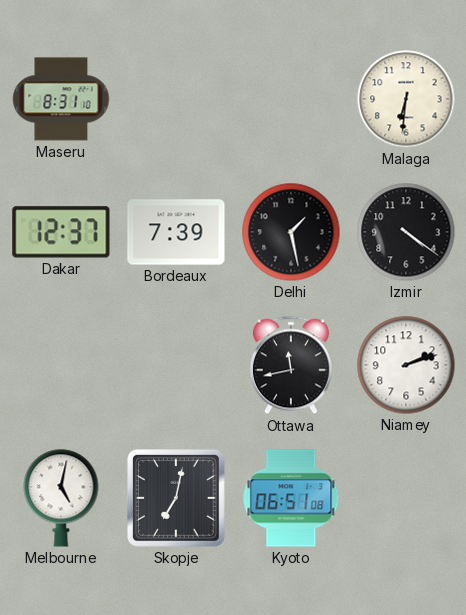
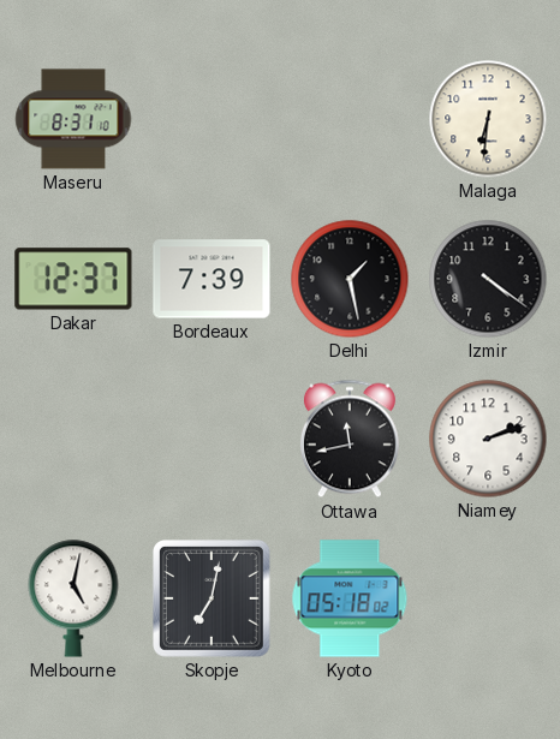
Kyoto: 06:51 -> 05:18 (350, 598)
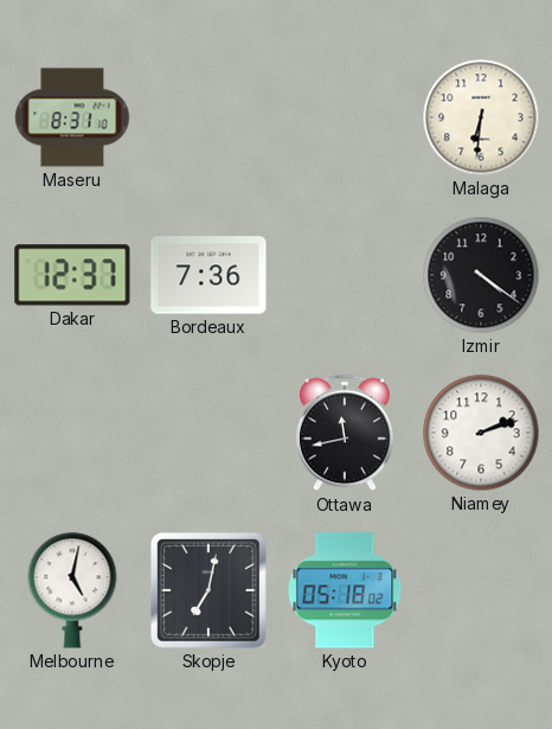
Bordeaux: 7:39 -> 7:36 (208, 275)
Delhi: 1:28 -> none (350, 279)
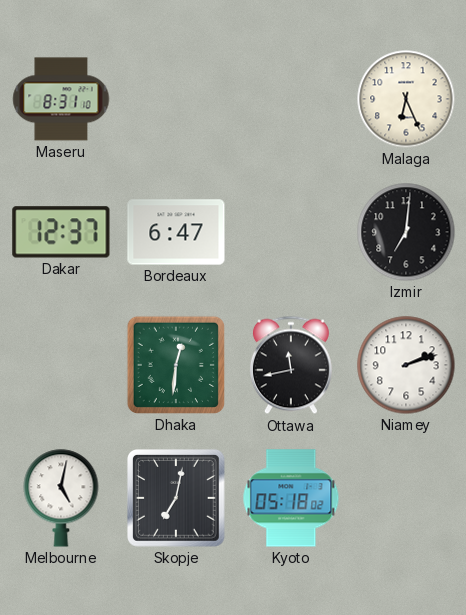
Malaga: 6:31 -> 6:26 (406, 99)
Bordeaux: 7:36 -> 6:47 (176, 232)
Izmir: 4:21 -> 7:01 (406, 232)
Dhaka: none -> 12:31 (176, 365)
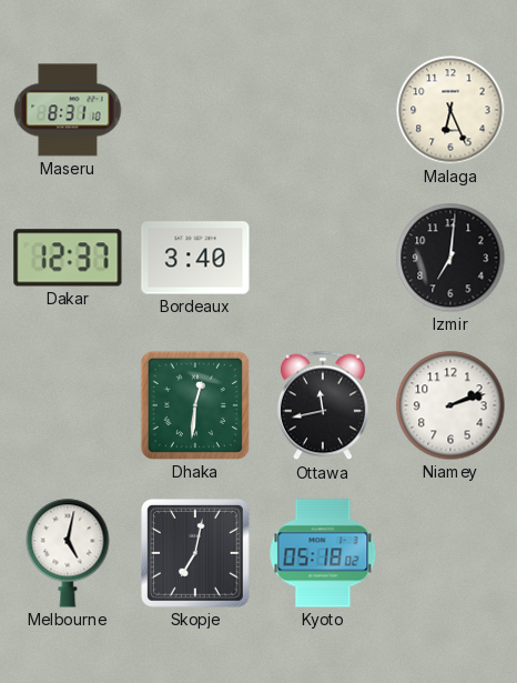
Bordeaux: 6:47 -> 3:40 (195, 258)
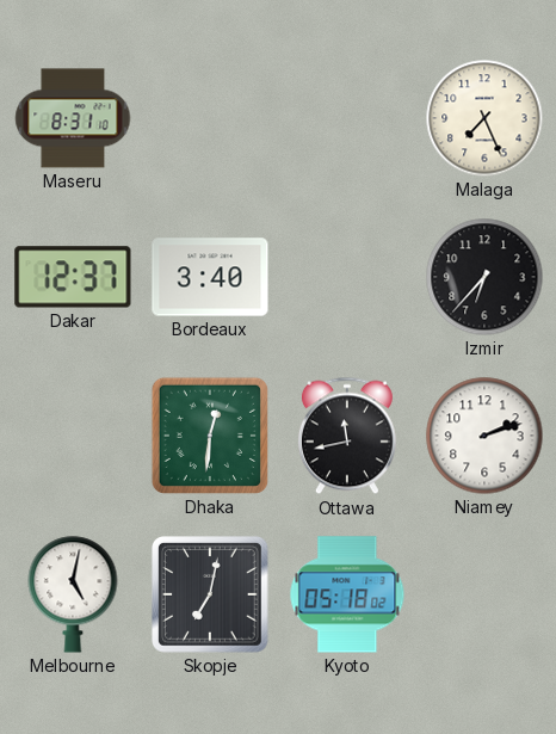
Malaga: 6:26 -> 7:26 (484, 118)
Izmir: 7:01 -> 6:37 (484, 277)
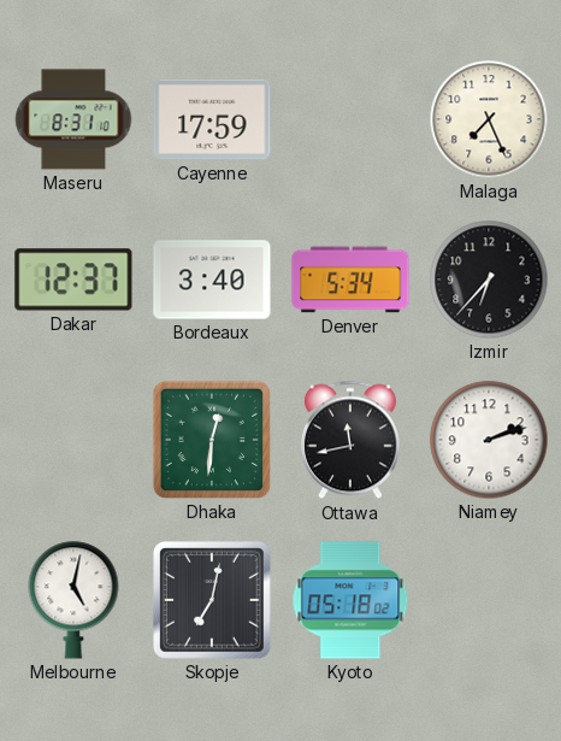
Cayenne: none -> 17:59 (212, 119)
Denver: none -> 5:34 (350, 280)
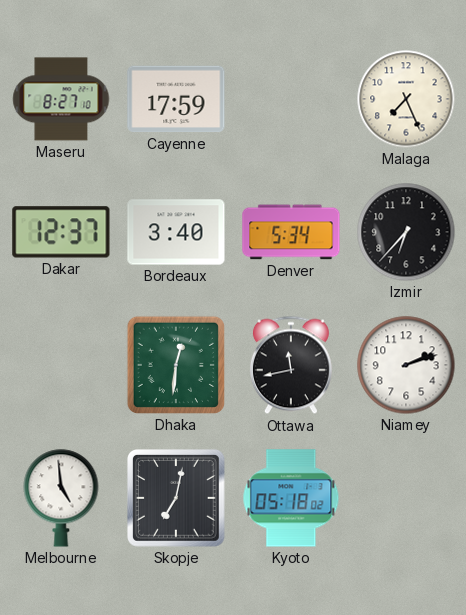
Maseru: 8:31 -> 8:27 (61, 99)
Melbourne: 5:02 -> 4:59 (61, 498)
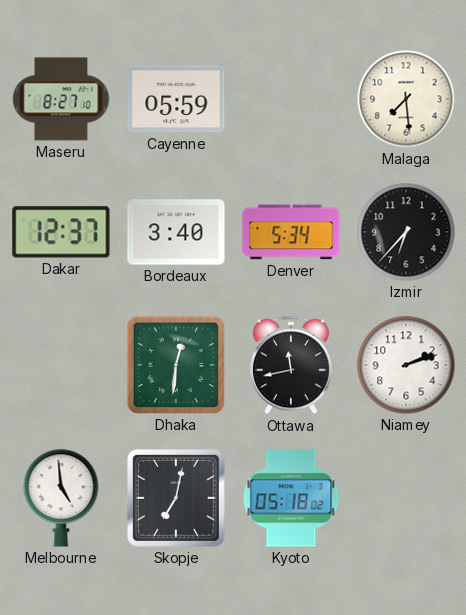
Cayenne: 17:59 -> 05:59 (176, 99)
Malaga: 7:26 -> 7:29 (406, 99)
